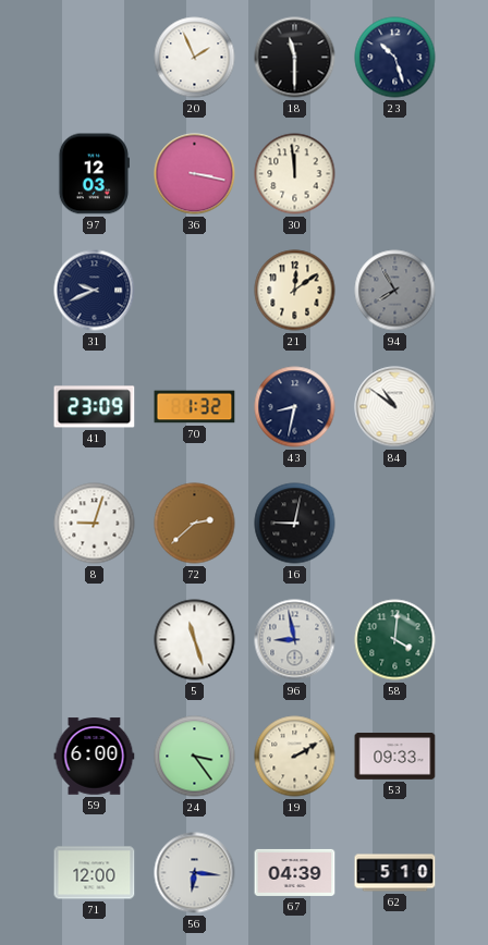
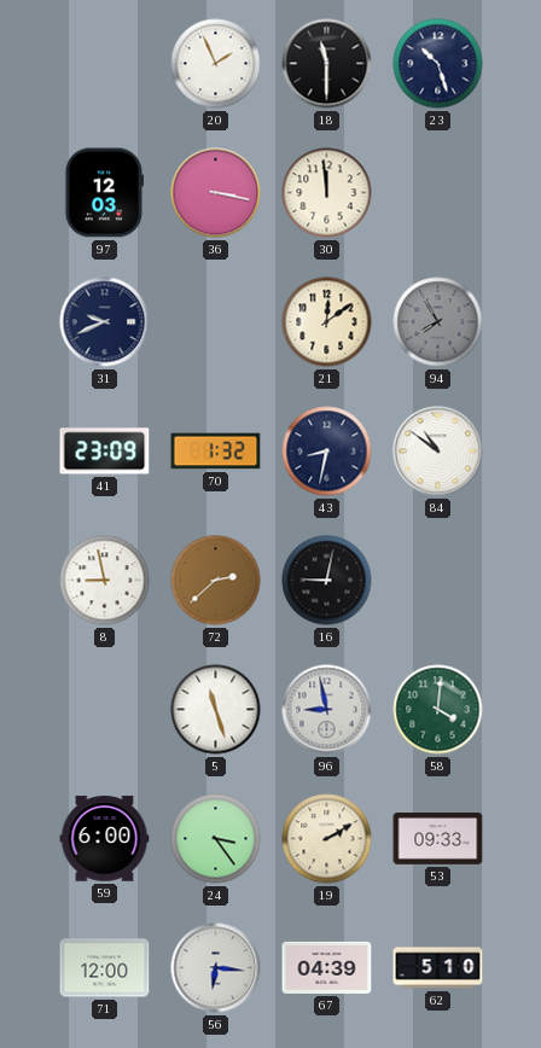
8: 9:03 -> 8:58 (105, 581)
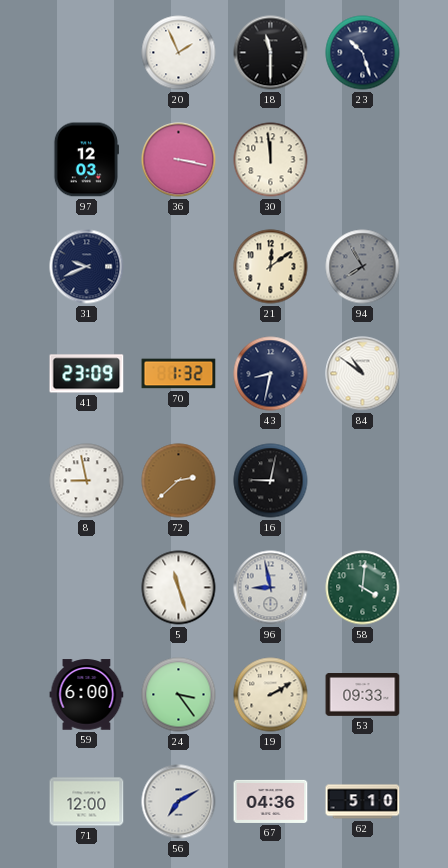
56: 6:16 -> 7:10 (179, 802)
67: 04:39 -> 04:36 (271, 801)
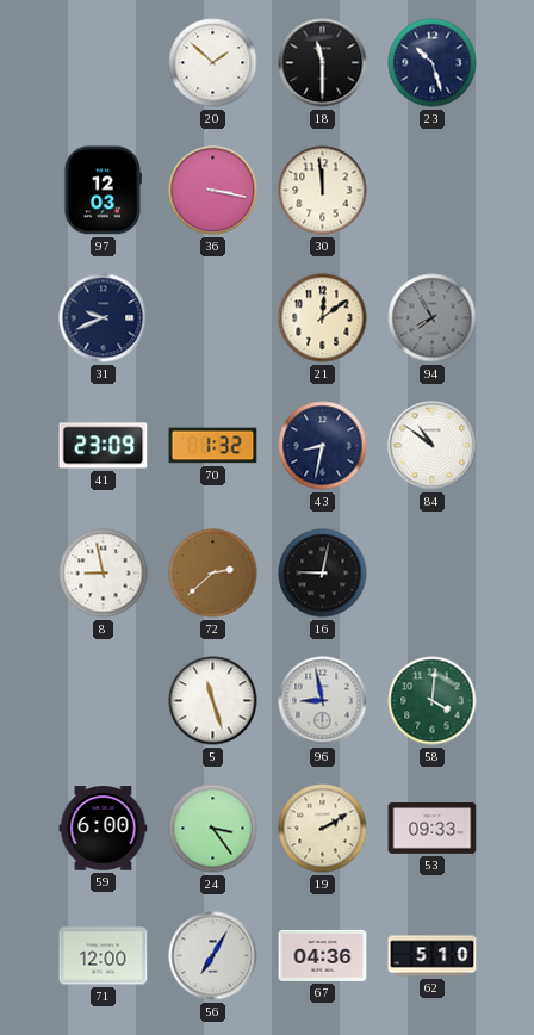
20: 1:56 -> 1:52 (213, 63)
56: 7:10 -> 7:05 (213, 956)
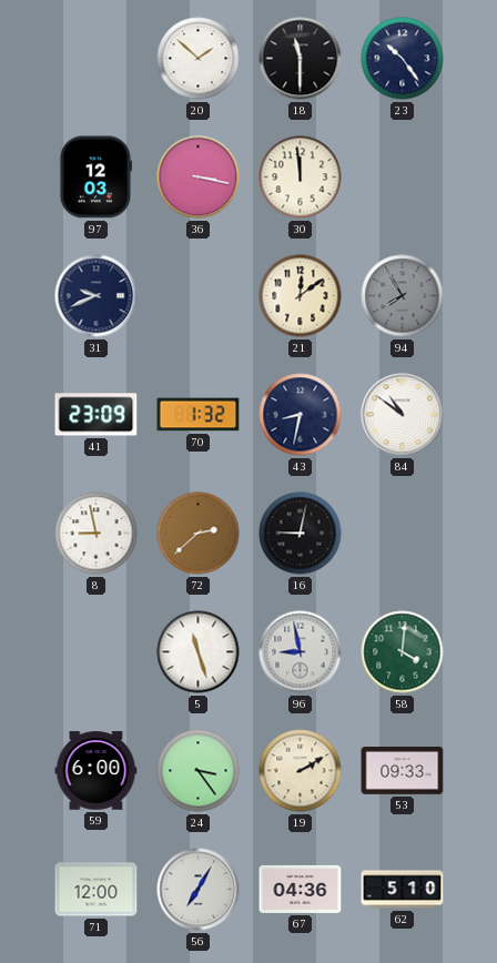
23: 10:27 -> 10:24 (403, 59)
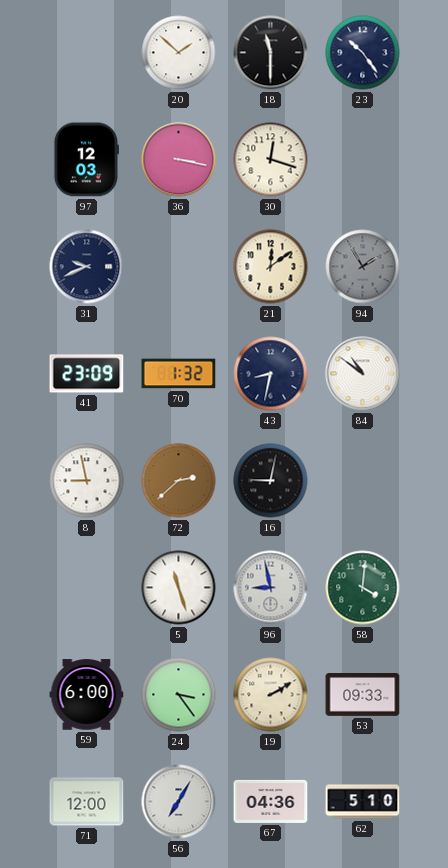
30: 11:59 -> 12:18 (271, 160)
94: 7:55 -> 1:55 (363, 267)
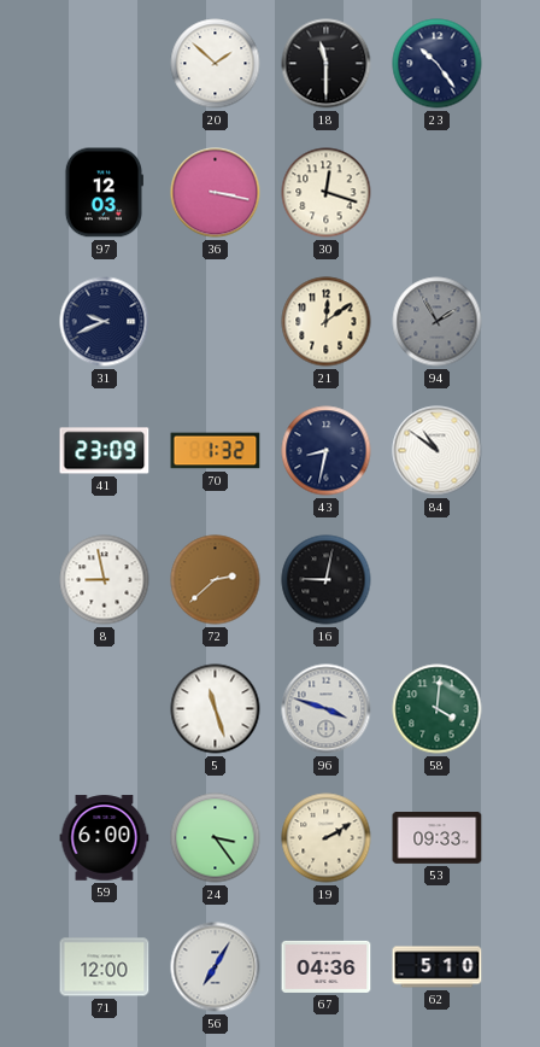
96: 8:58 -> 3:48 (327, 709)
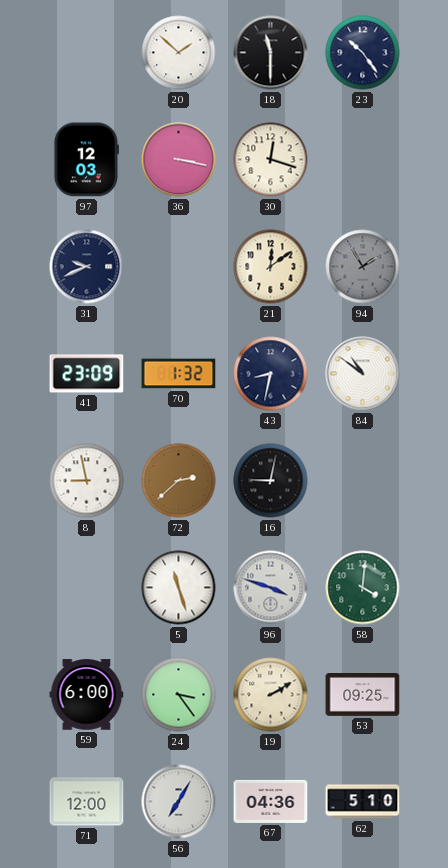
53: 09:33 -> 09:25 (363, 695)
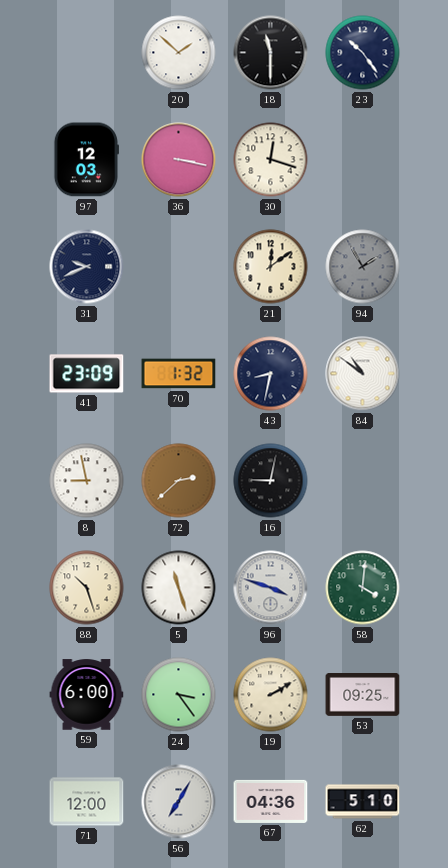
88: none -> 10:27 (87, 588)
